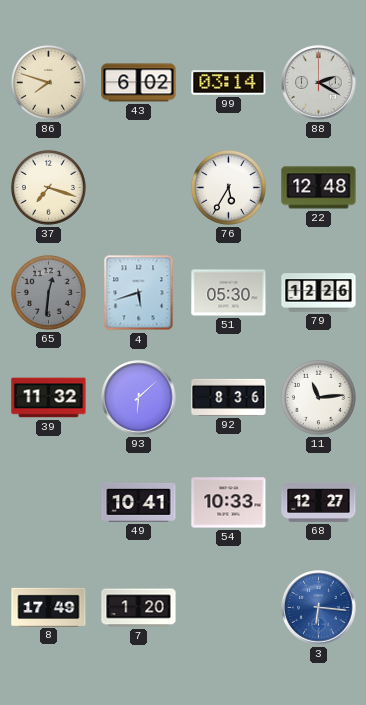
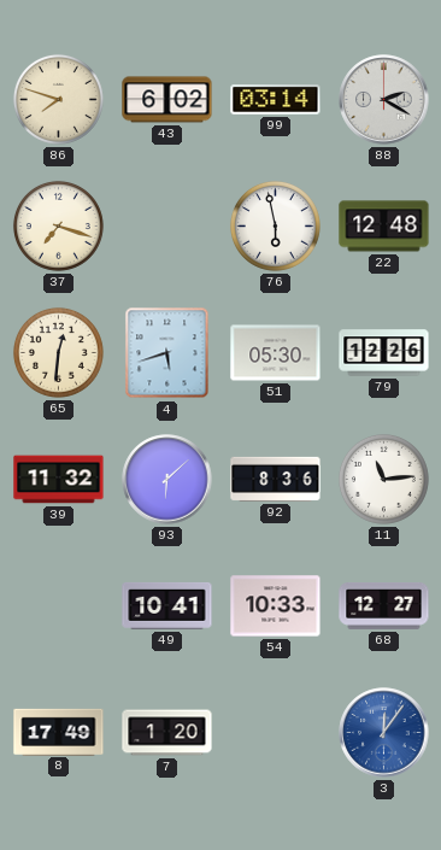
76: 5:35 -> 5:58 (275, 225)
65 dial: grey -> cream (58, 352)
3: 6:16 -> 12:06 (384, 733)
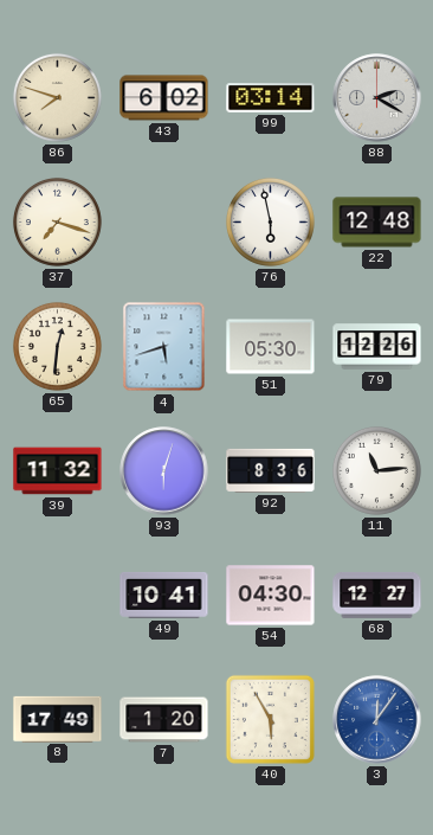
93: 6:08 -> 6:03 (164, 471)
54: 10:33 -> 04:30 (271, 596)
40: none -> 5:55 (270, 719)
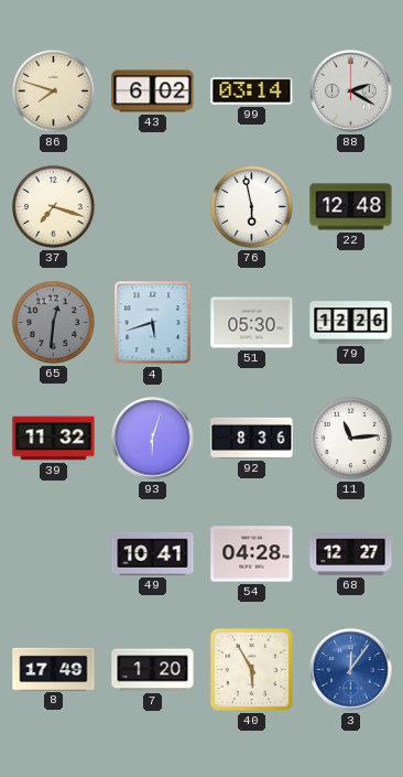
65 dial: cream -> grey (53, 322)
54: 04:30 -> 04:28 (252, 554)
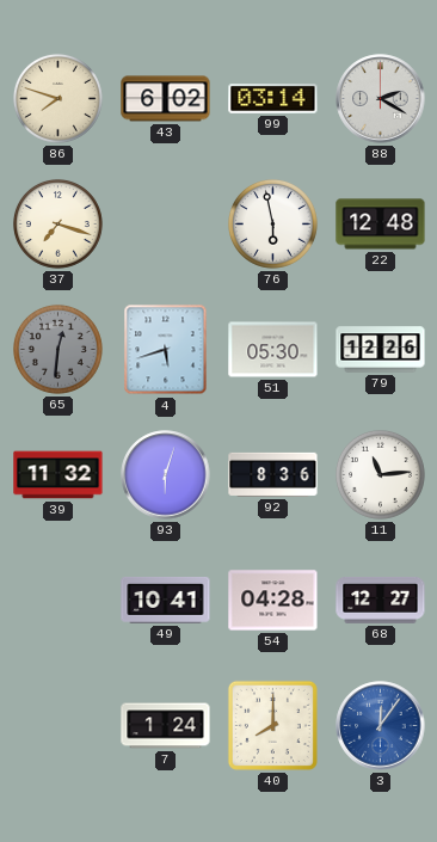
8: 17:49 -> none (54, 669)
7: 1:20 -> 1:24 (166, 726)
40: 5:55 -> 8:00 (272, 725)
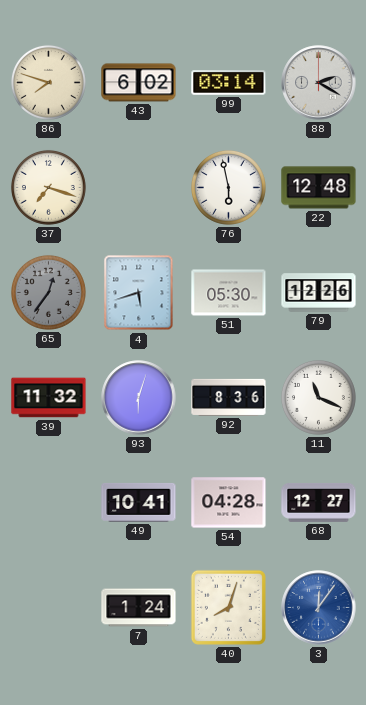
65: 12:31 -> 12:36 (48, 292)
11: 11:14 -> 11:19 (318, 397)
40: 8:00 -> 8:03 (228, 607)
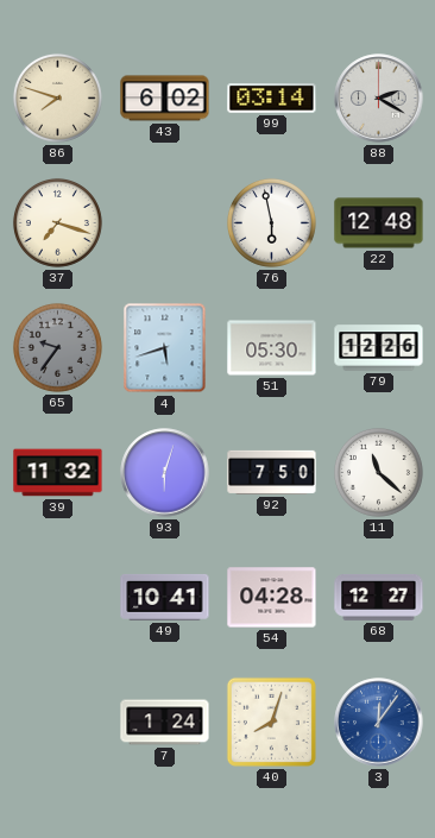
65: 12:36 -> 9:36 (57, 347)
92: 8:36 -> 7:50 (272, 472)
11: 11:19 -> 11:22 (378, 472)
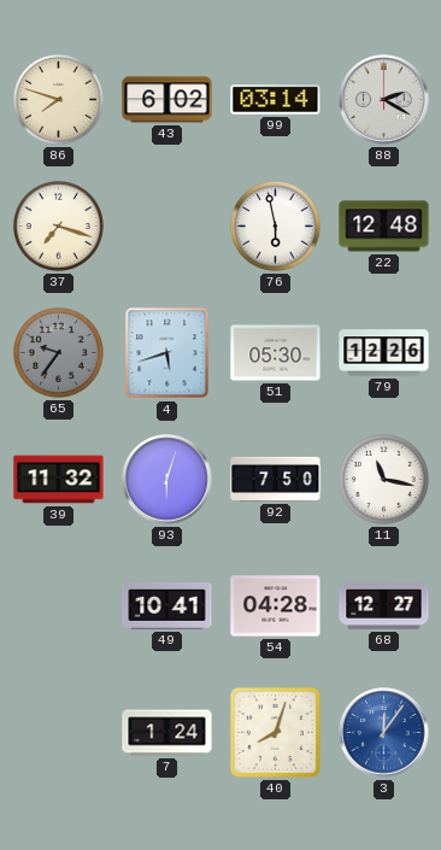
11: 11:22 -> 11:17 (383, 479)
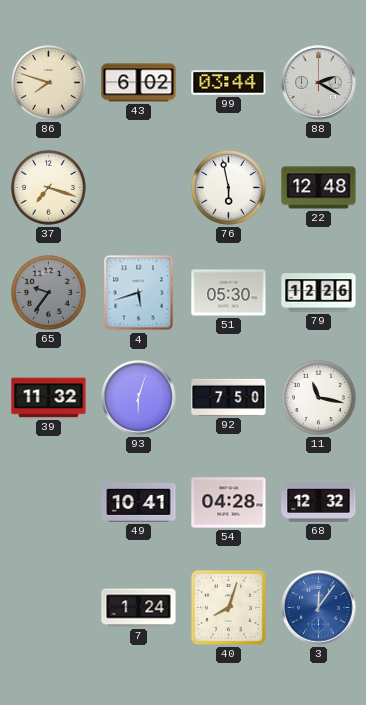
99: 03:14 -> 03:44 (229, 83)
68: 12:27 -> 12:32 (319, 502)
